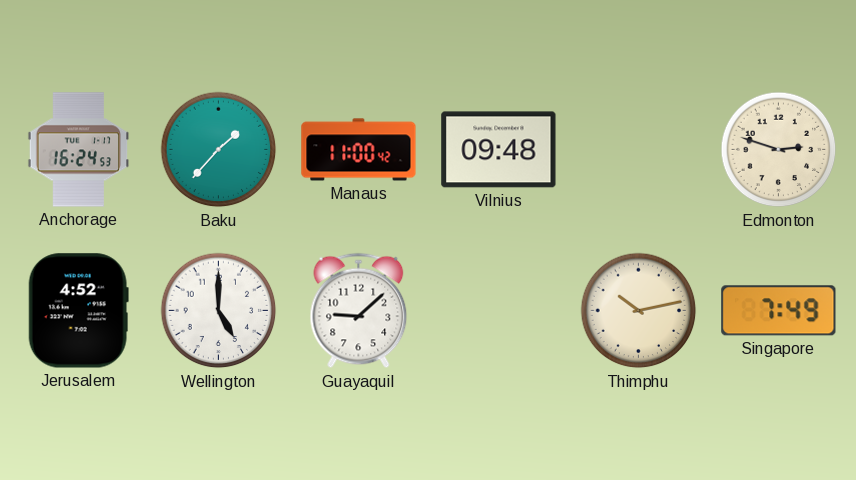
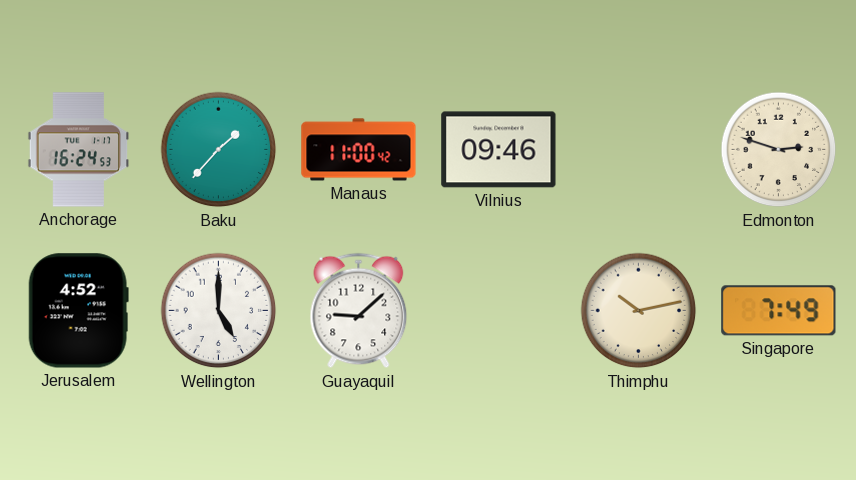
Vilnius: 09:48 -> 09:46 (499, 150)
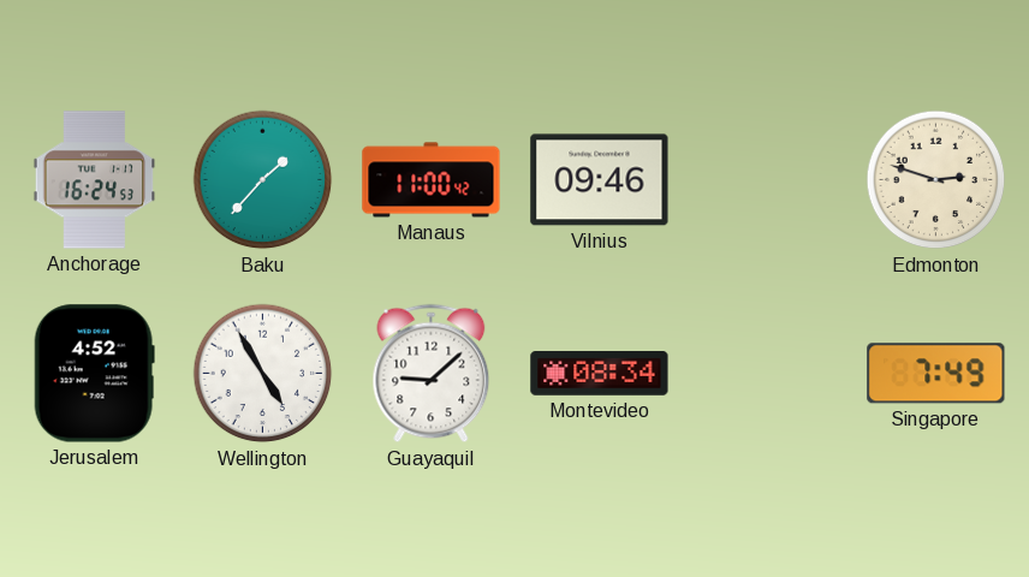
Wellington: 5:00 -> 4:55 (263, 374)
Montevideo: none -> 08:34 (600, 374)
Thimphu: 10:13 -> none (639, 311)
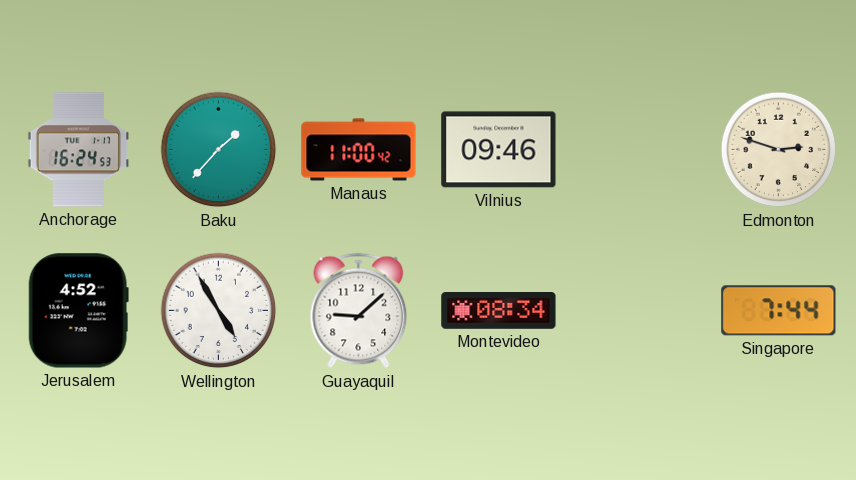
Singapore: 7:49 -> 7:44 (779, 311)
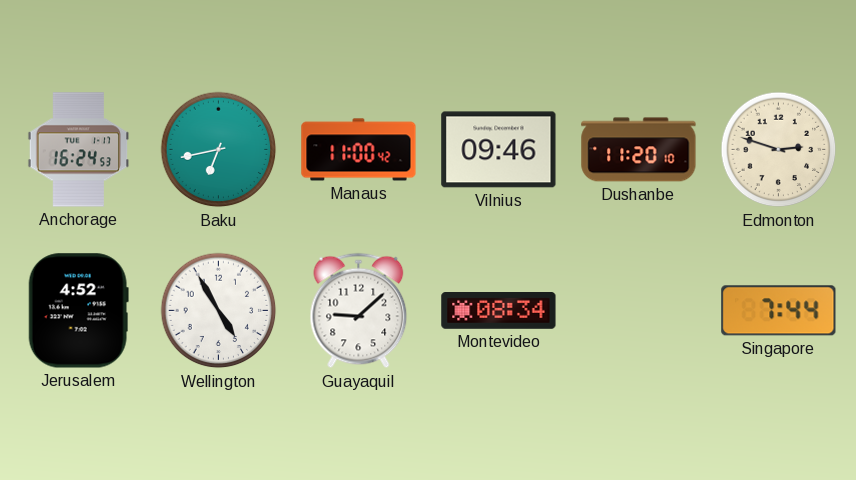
Baku: 1:37 -> 6:43 (219, 150)
Dushanbe: none -> 11:20 (639, 150)
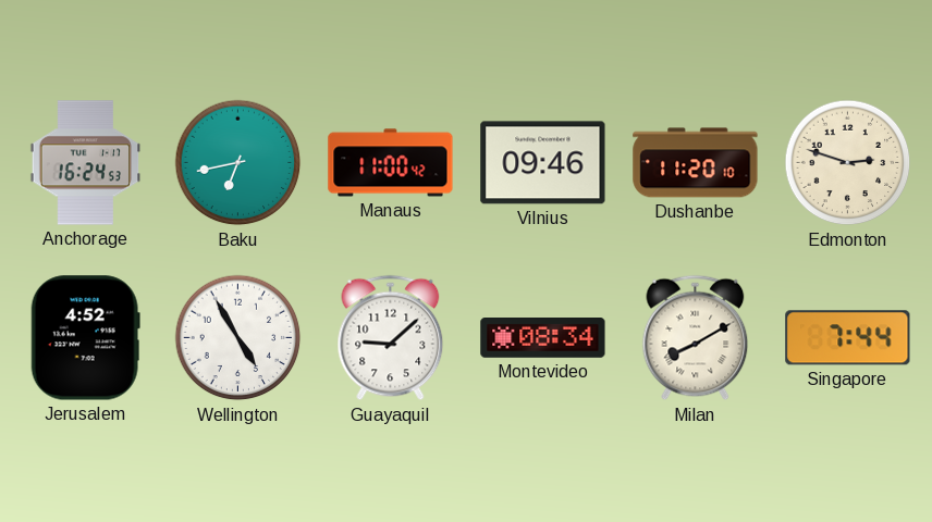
Milan: none -> 8:10 (696, 338)
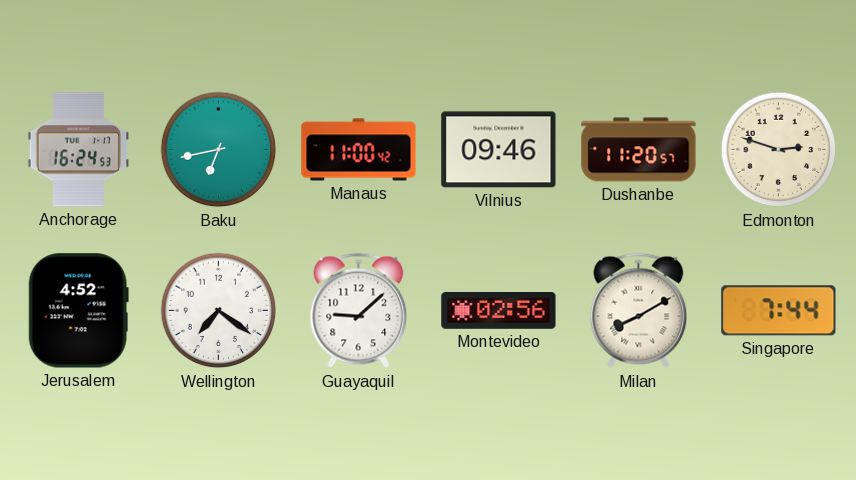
Dushanbe: 11:20:10 -> 11:20:57 (639, 150)
Wellington: 4:55 -> 7:21 (219, 311)
Montevideo: 08:34 -> 02:56 (499, 311)
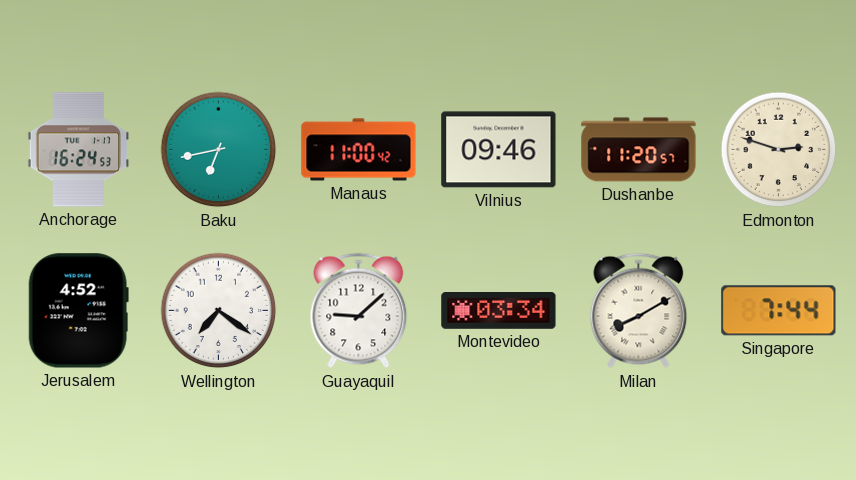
Montevideo: 02:56 -> 03:34 (499, 311)
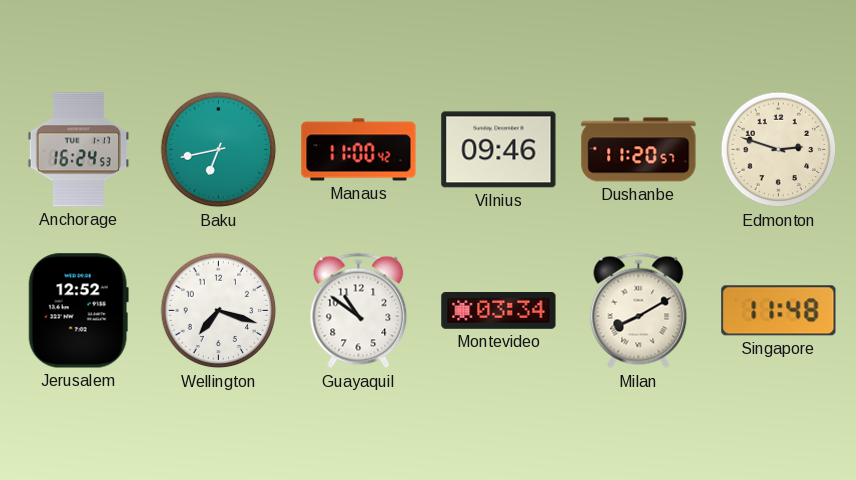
Jerusalem: 4:52 -> 12:52 (78, 311)
Wellington: 7:21 -> 7:18 (219, 311)
Guayaquil: 9:08 -> 10:51 (359, 311)
Singapore: 7:44 -> 11:48 (779, 311)
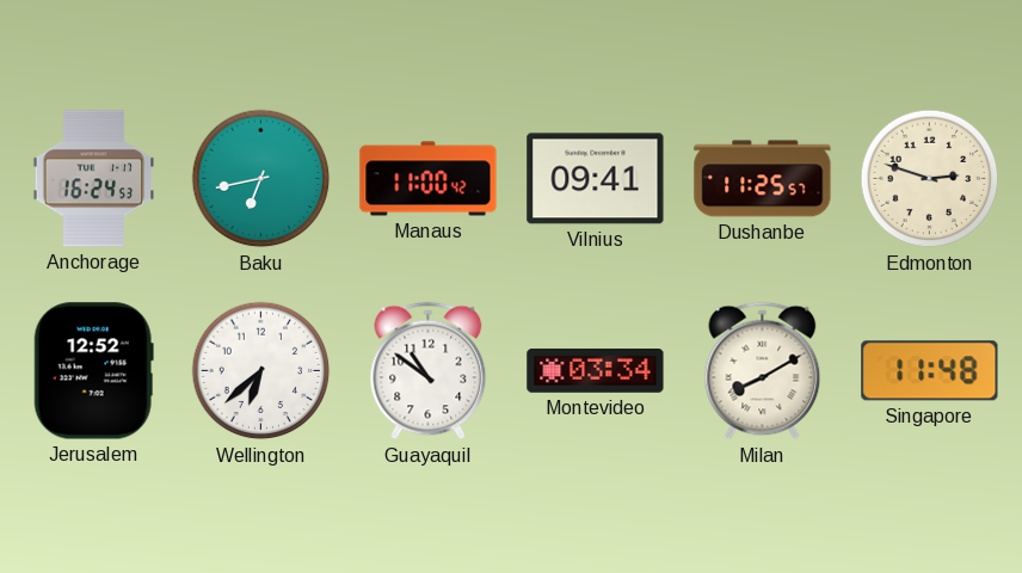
Vilnius: 09:46 -> 09:41 (596, 179)
Dushanbe: 11:20 -> 11:25 (763, 179)
Wellington: 7:18 -> 6:38 (261, 371)
